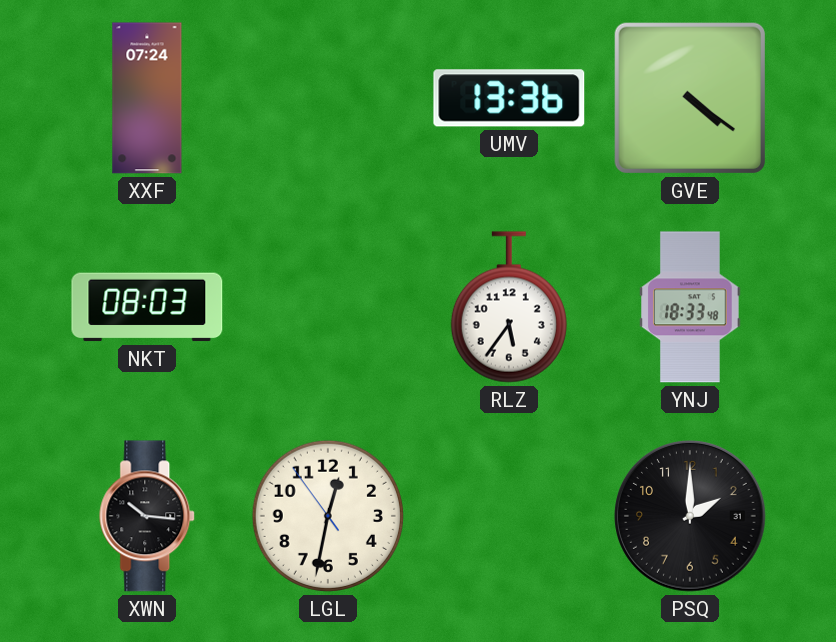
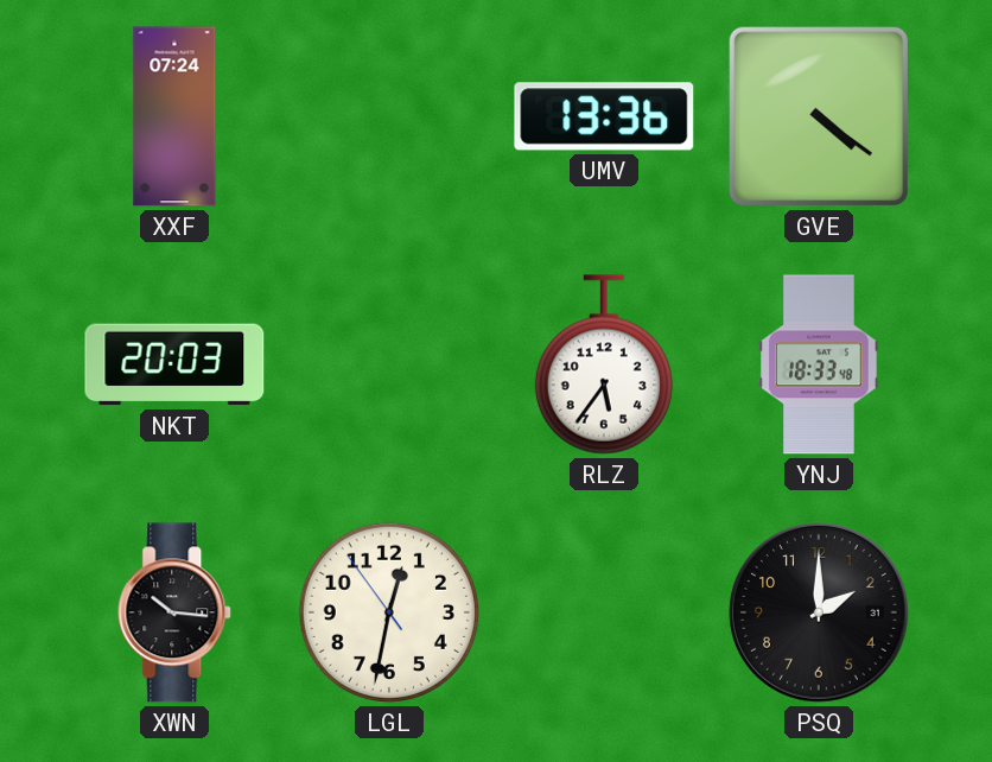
NKT: 08:03 -> 20:03 (174, 364)
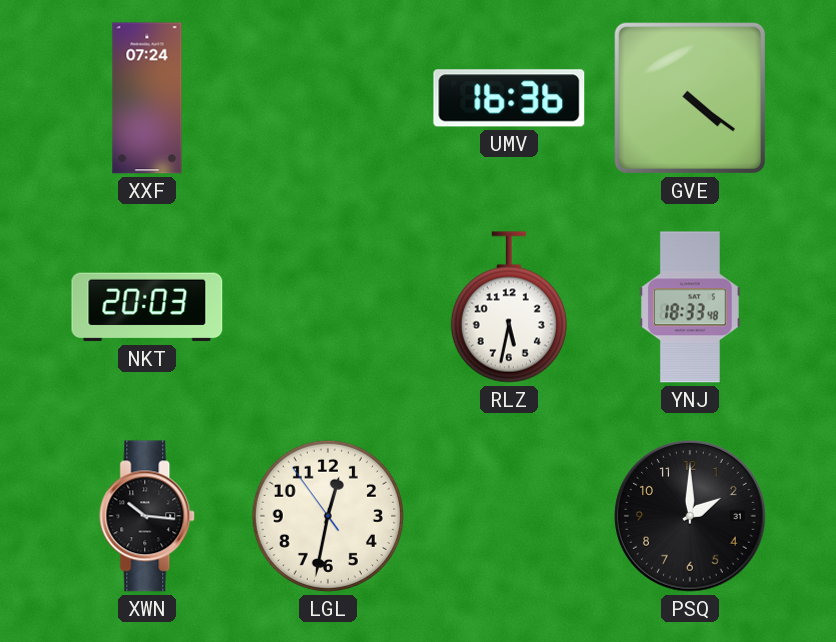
UMV: 13:36 -> 16:36 (509, 98)
RLZ: 5:36 -> 5:32 (509, 307)
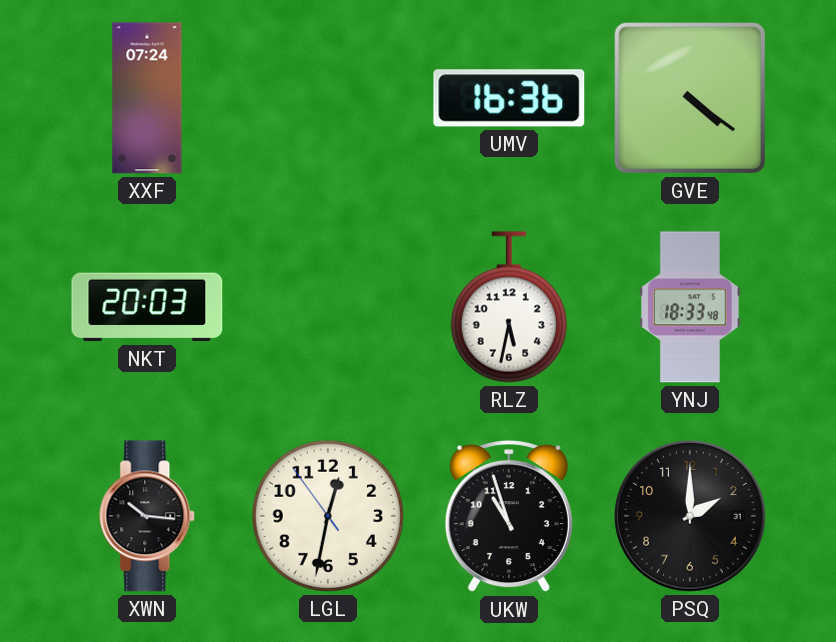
UKW: none -> 10:57 (509, 517)
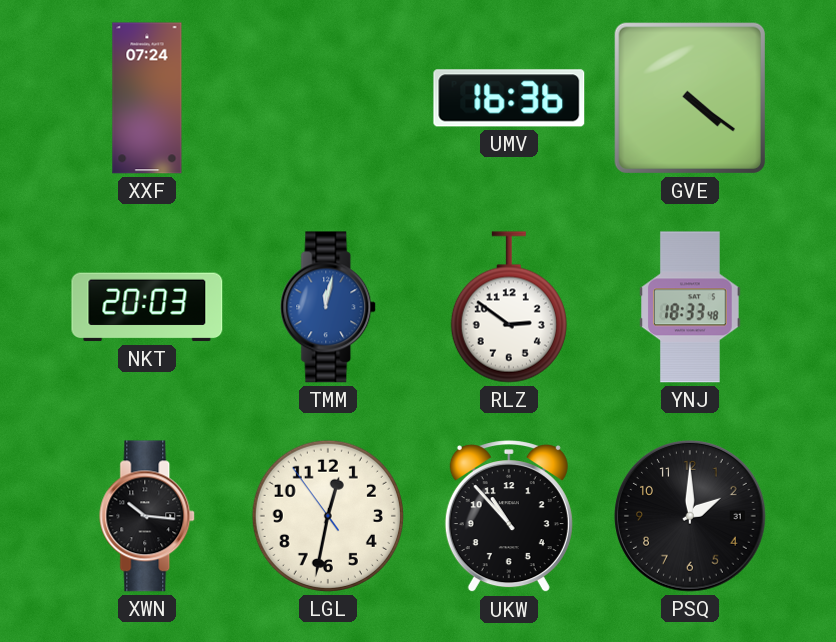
TMM: none -> 12:02 (329, 307)
RLZ: 5:32 -> 2:51 (509, 307)
UKW: 10:57 -> 10:53 (509, 517)
